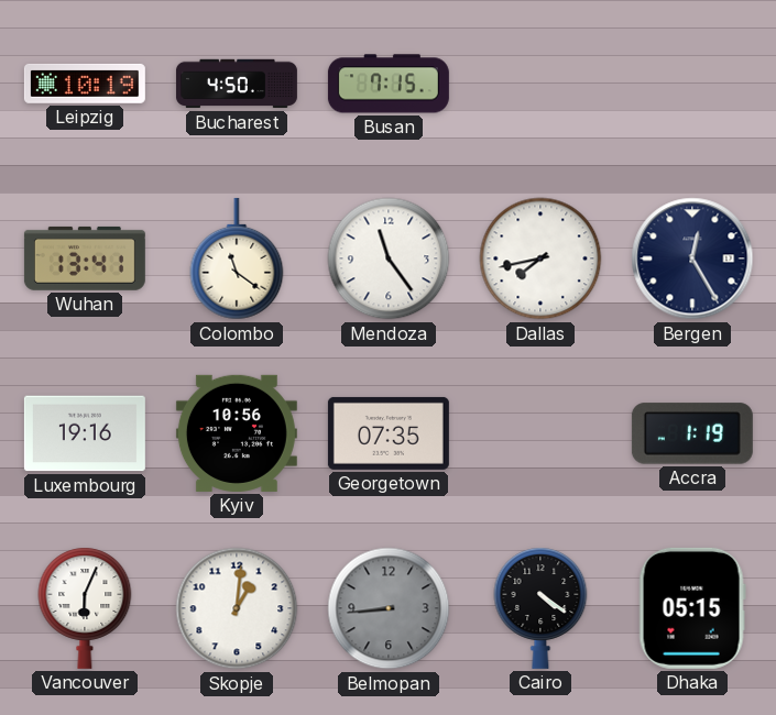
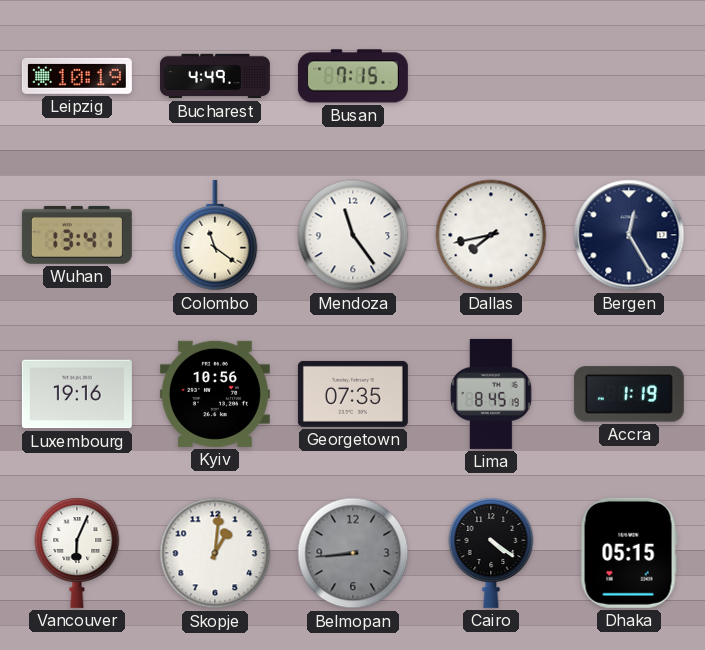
Bucharest: 4:50 -> 4:49 (215, 76)
Lima: none -> 8:45 (491, 394)
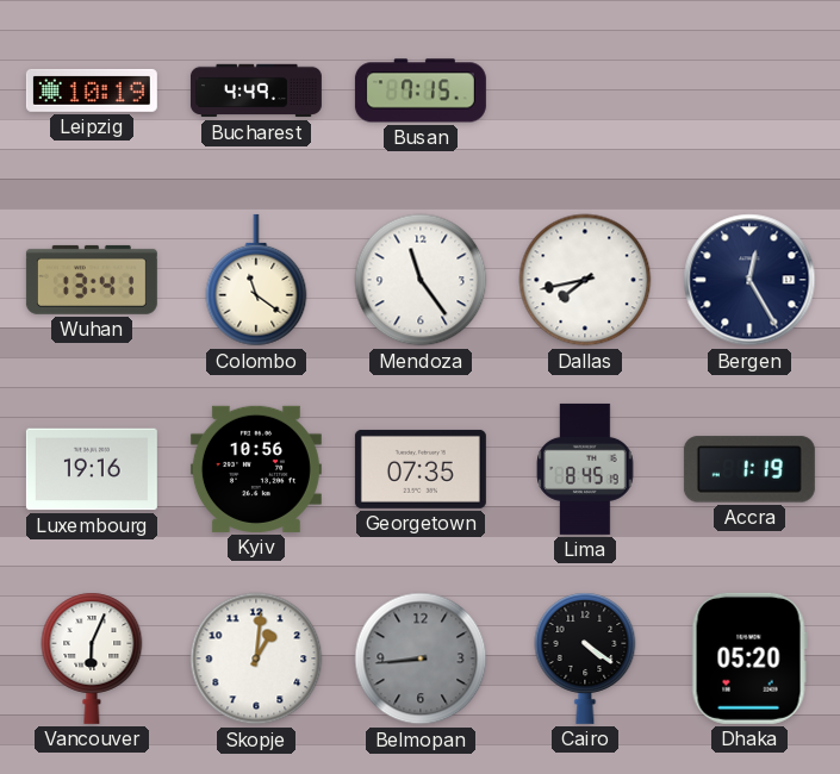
Dhaka: 05:15 -> 05:20 (749, 658)
